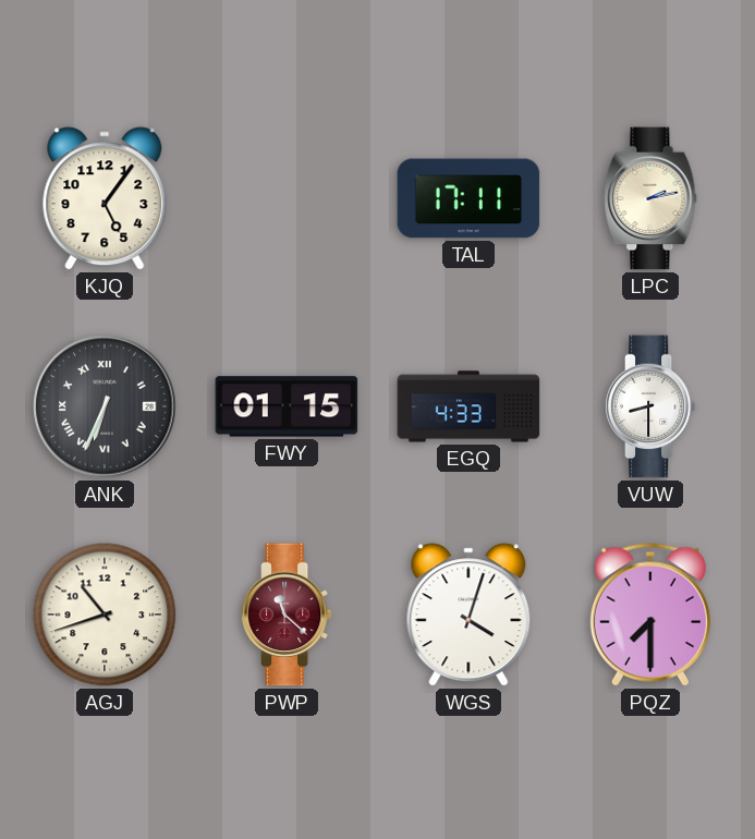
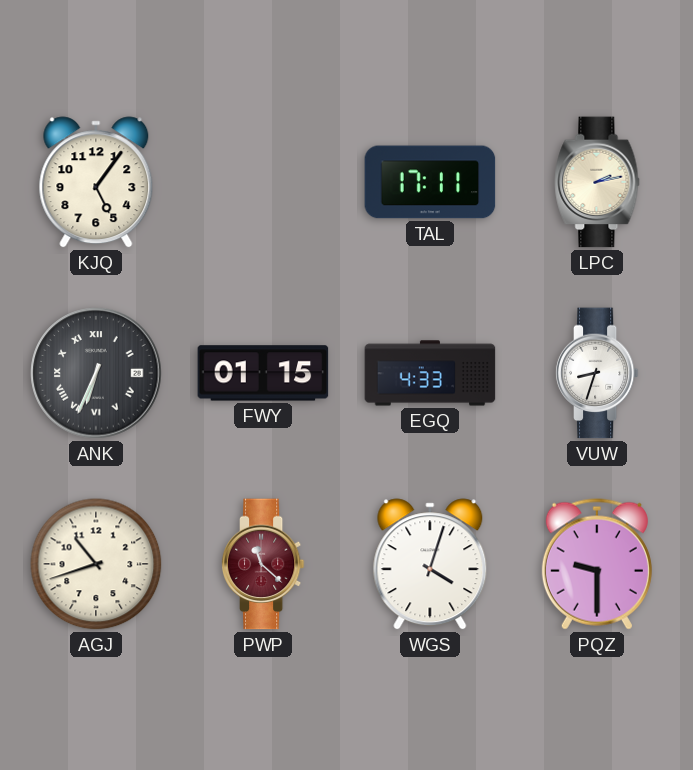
VUW: 8:30 -> 8:33 (597, 373)
PQZ: 7:30 -> 9:30 (597, 564)
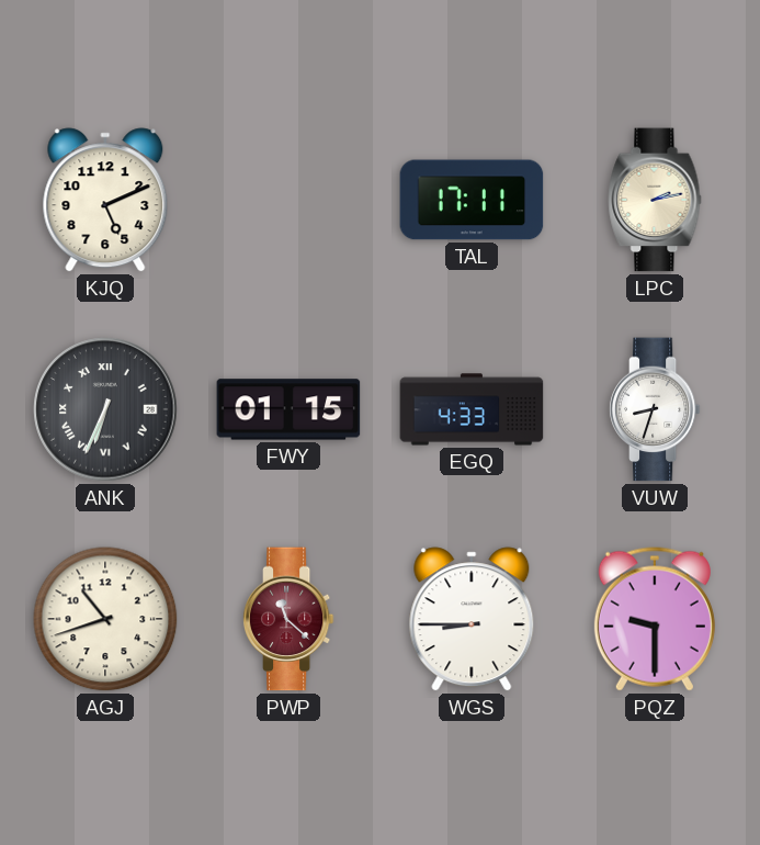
KJQ: 5:06 -> 5:11 (105, 200)
WGS: 4:03 -> 8:45 (472, 619)
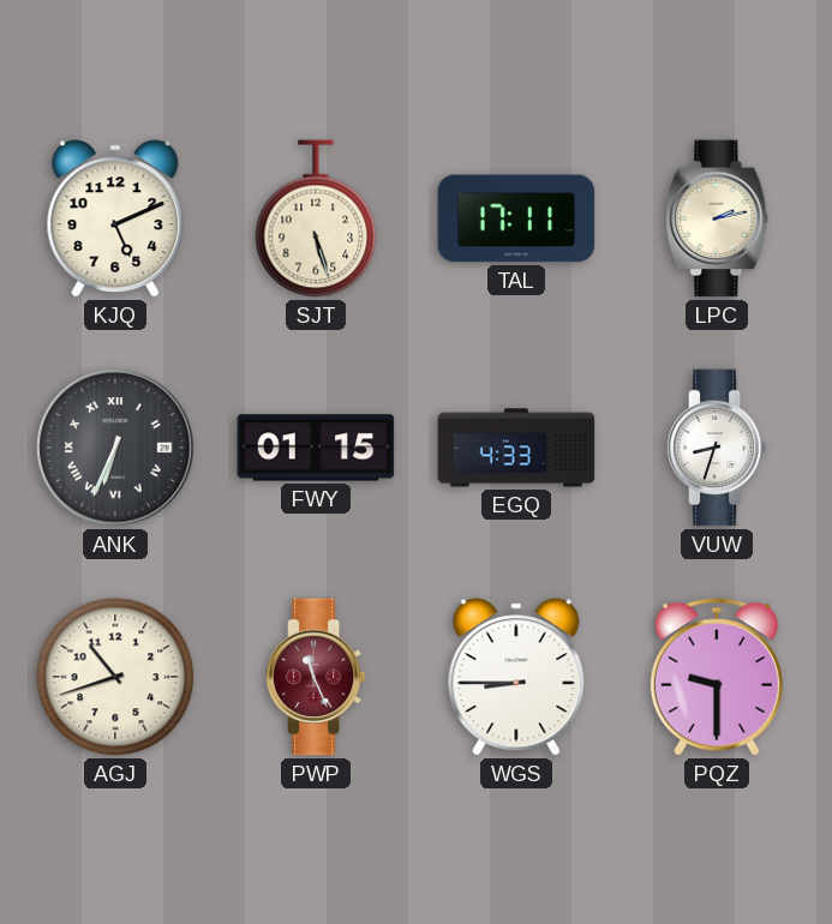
SJT: none -> 5:27 (316, 218)
PWP: 11:22 -> 11:26 (316, 677)
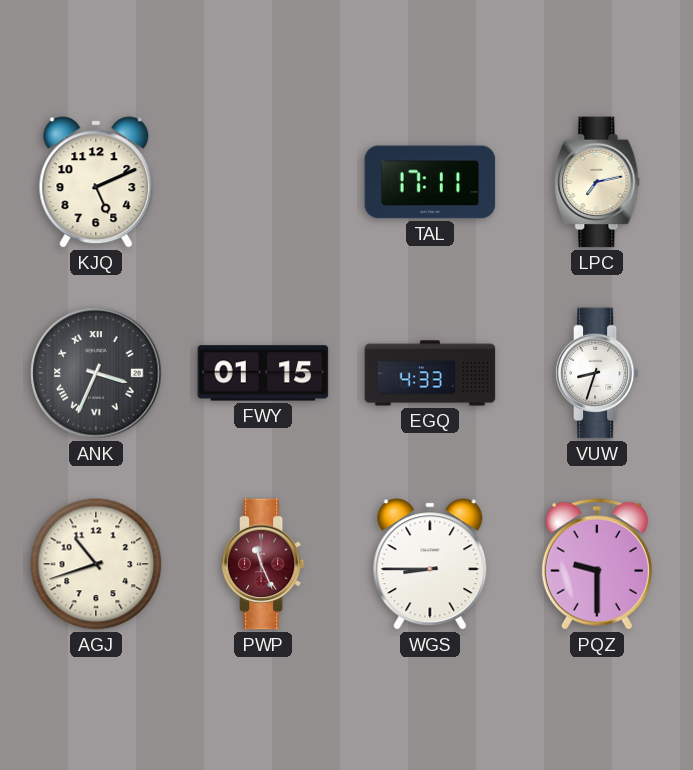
SJT: 5:27 -> none (316, 218)
LPC: 2:13 -> 7:13 (597, 182)
ANK: 6:34 -> 3:34 (96, 373)
